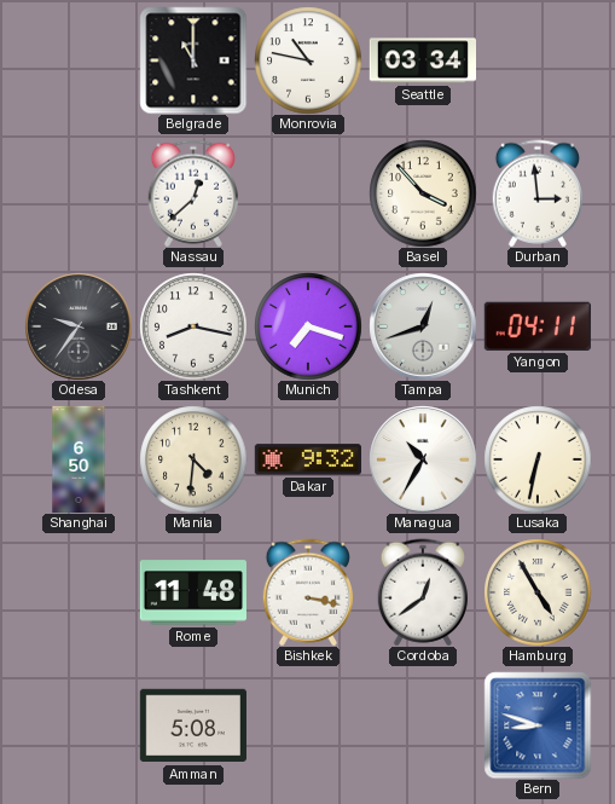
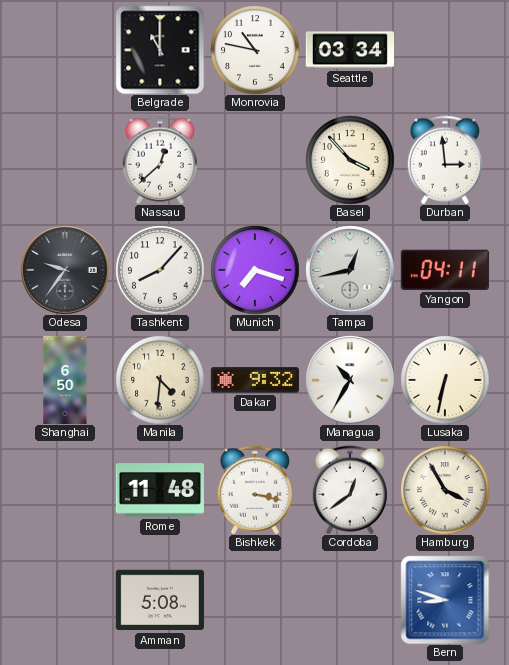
Tashkent: 8:17 -> 8:07 (160, 270)
Tampa: 12:42 -> 12:43 (350, 270)
Hamburg: 4:55 -> 3:55 (445, 490)
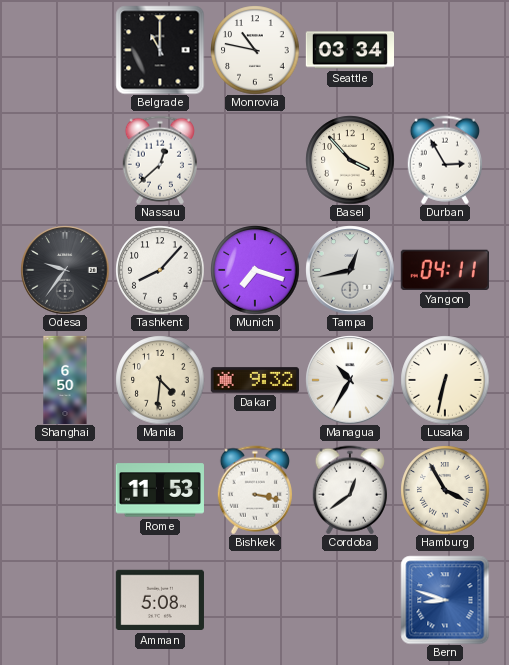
Durban: 2:59 -> 2:55 (444, 160)
Rome: 11:48 -> 11:53 (160, 490)
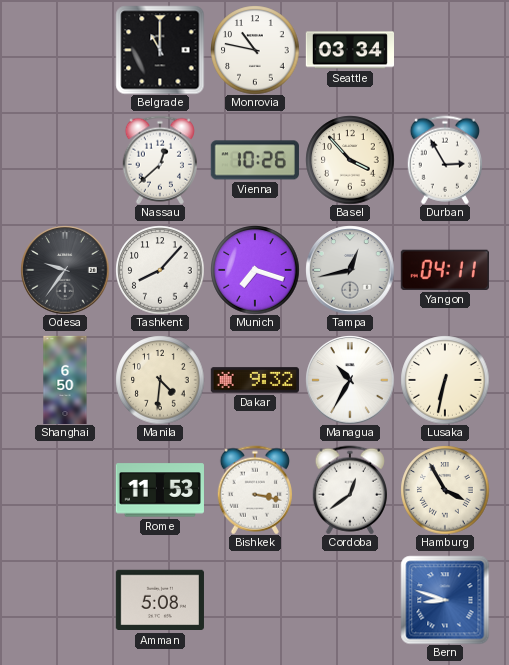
Vienna: none -> 10:26 (255, 160)
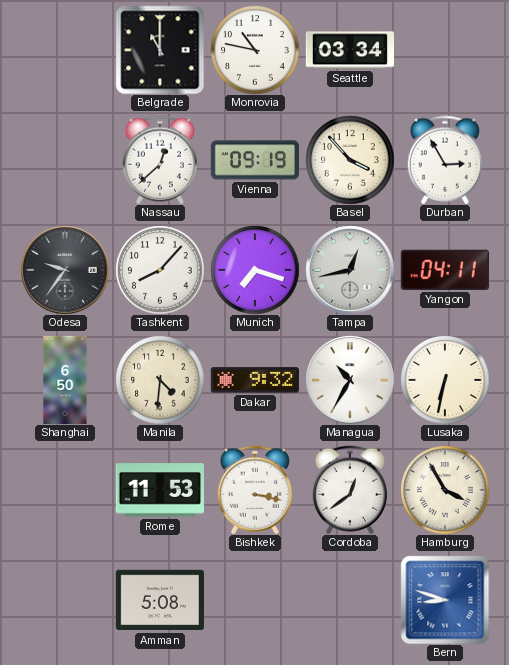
Vienna: 10:26 -> 09:19 (255, 160)
